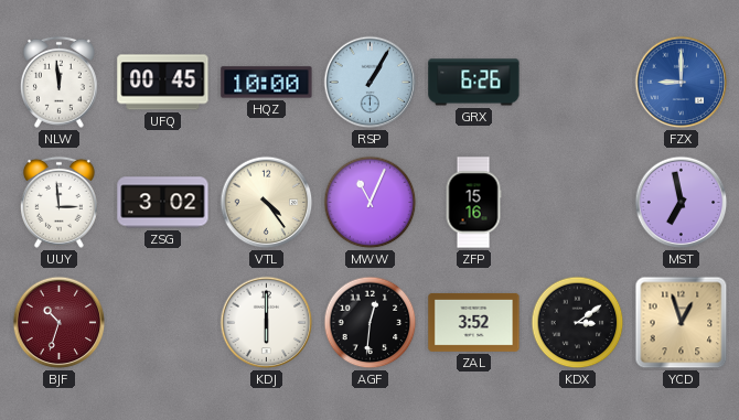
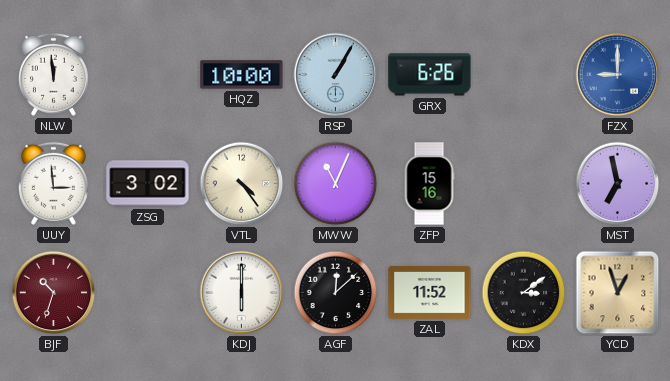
UFQ: 00:45 -> none (163, 83)
AGF: 12:31 -> 12:08 (336, 293)
ZAL: 3:52 -> 11:52 (430, 292)
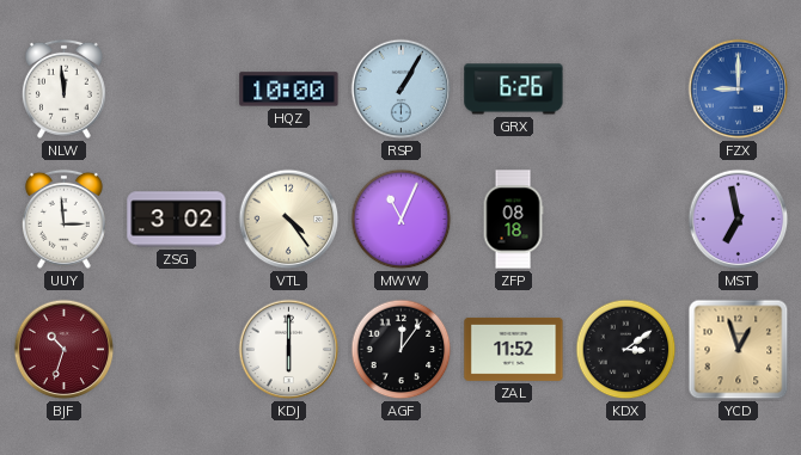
ZFP: 15:16 -> 08:18 (513, 220)
AGF: 12:08 -> 12:06 (402, 350)
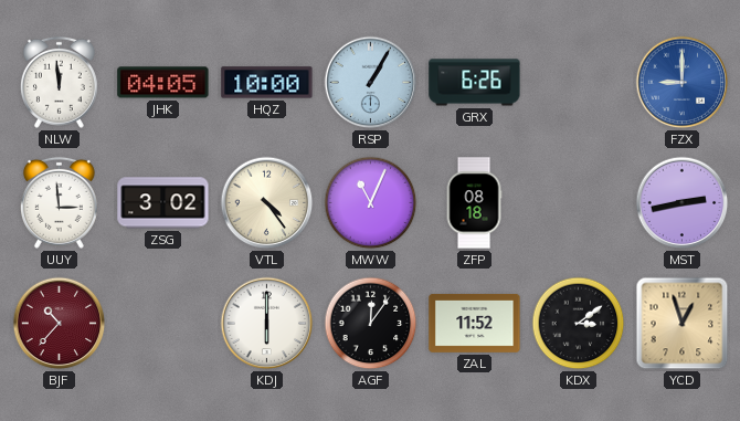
JHK: none -> 04:05 (163, 83)
MST: 6:58 -> 2:43 (683, 203)
BJF: 10:33 -> 10:37 (60, 324)
